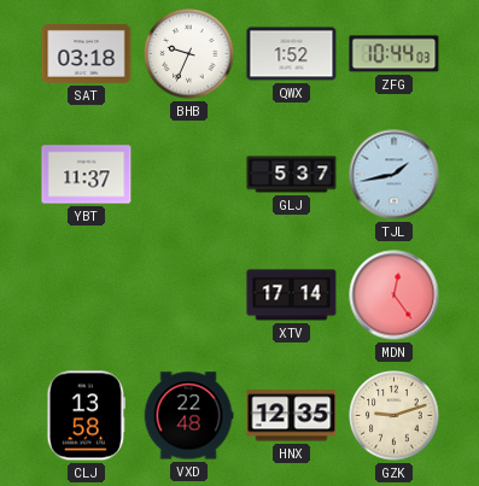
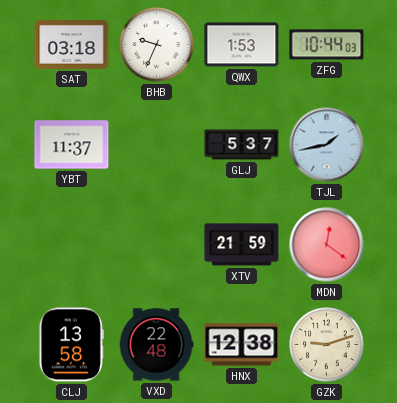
QWX: 1:52 -> 1:53 (242, 45)
XTV: 17:14 -> 21:59 (242, 245)
MDN: 12:24 -> 12:21 (327, 245)
HNX: 12:35 -> 12:38 (242, 345)
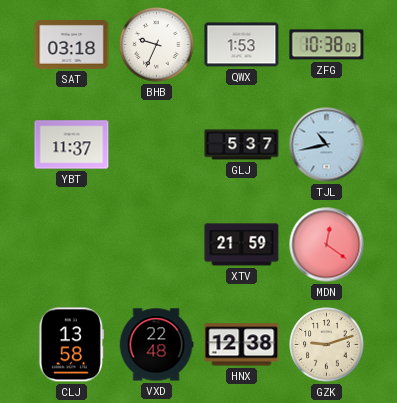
ZFG: 10:44 -> 10:38 (327, 45)
TJL: 1:43 -> 10:43 (327, 145)
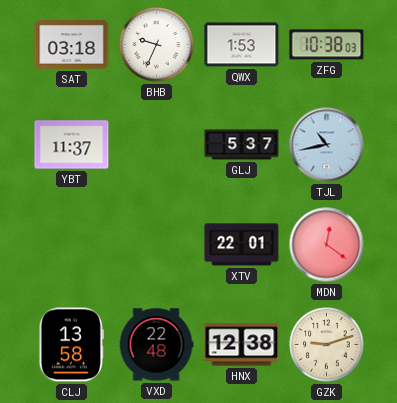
XTV: 21:59 -> 22:01 (242, 245)
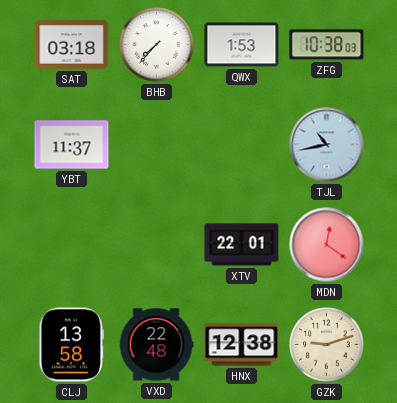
BHB: 9:34 -> 7:37 (157, 45)
GLJ: 5:37 -> none (242, 145)
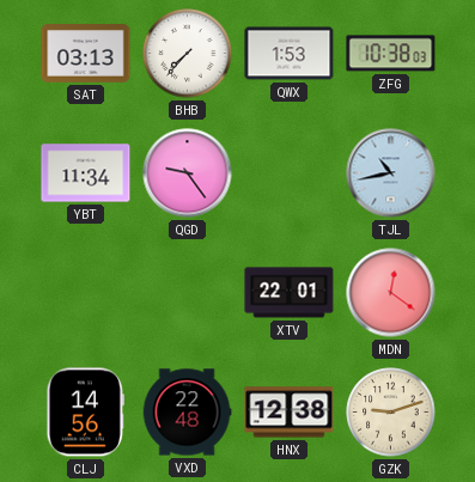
SAT: 03:18 -> 03:13 (86, 54)
YBT: 11:37 -> 11:34 (86, 173)
QGD: none -> 9:24 (188, 173)
CLJ: 13:58 -> 14:56 (85, 413)
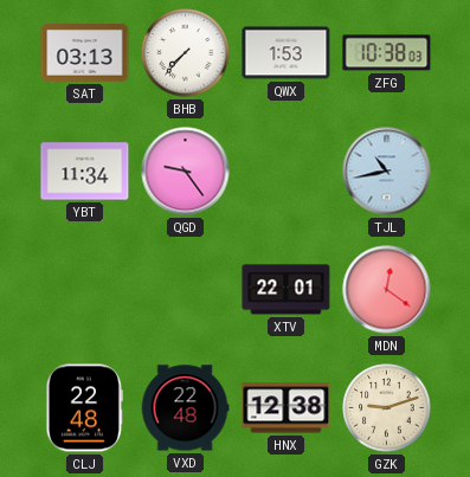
CLJ: 14:56 -> 22:48 (84, 408)
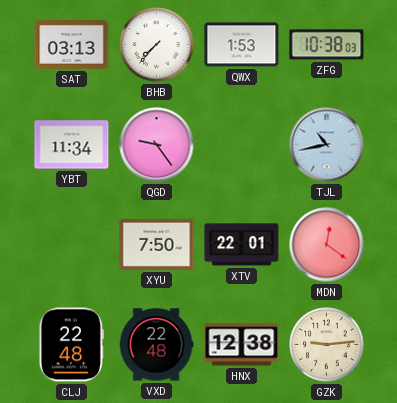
XYU: none -> 7:50 (157, 244)
GZK: 9:12 -> 9:14 (327, 345)
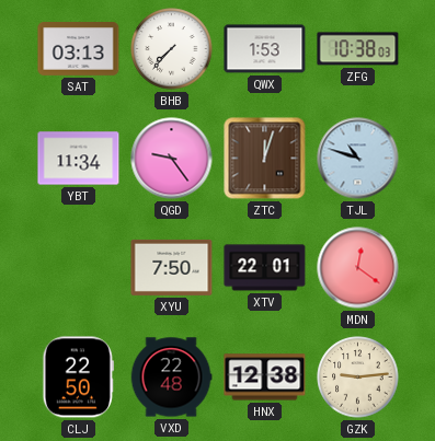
ZTC: none -> 12:03 (265, 159)
TJL: 10:43 -> 10:48 (358, 159)
CLJ: 22:48 -> 22:50 (78, 378)
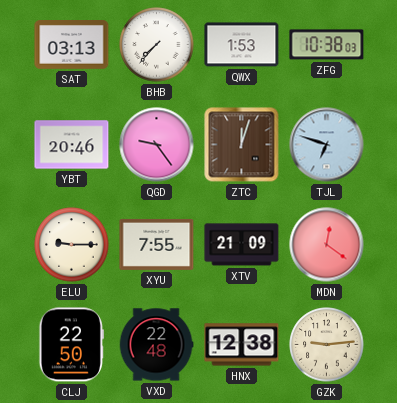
YBT: 11:34 -> 20:46 (72, 145)
TJL: 10:48 -> 6:48 (327, 145)
ELU: none -> 9:15 (72, 245)
XYU: 7:50 -> 7:55 (157, 244)
XTV: 22:01 -> 21:09 (242, 245)
